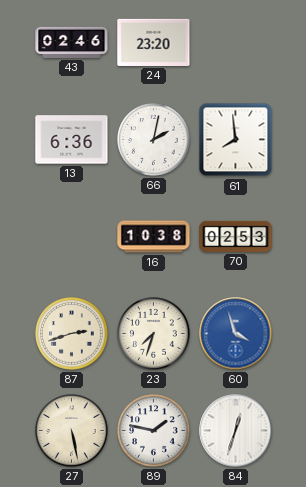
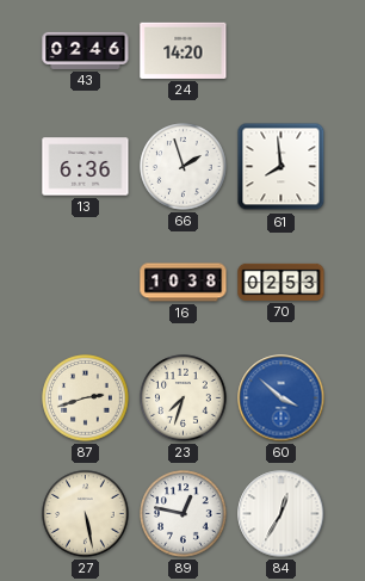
24: 23:20 -> 14:20 (184, 50)
66: 2:02 -> 1:57 (184, 167)
60: 3:57 -> 3:52 (282, 398)
89: 1:47 -> 12:47 (184, 514)
84: 12:33 -> 12:35 (282, 514)
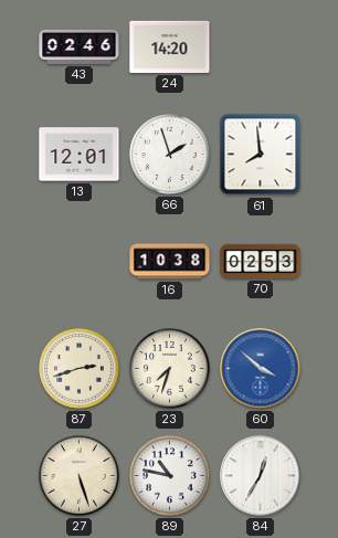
13: 6:36 -> 12:01 (80, 155)
27: 5:28 -> 5:27 (80, 476)
89: 12:47 -> 10:47 (170, 476)
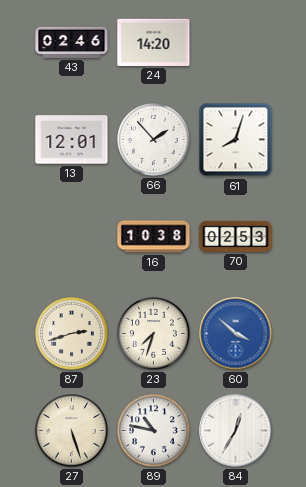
66: 1:57 -> 1:53 (154, 140)
61: 7:59 -> 8:03 (236, 140)
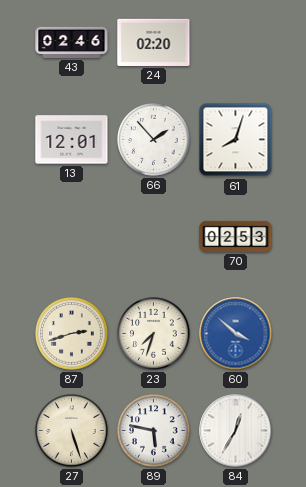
24: 14:20 -> 02:20 (154, 42)
16: 10:38 -> none (154, 237)
89: 10:47 -> 5:47 (154, 431)
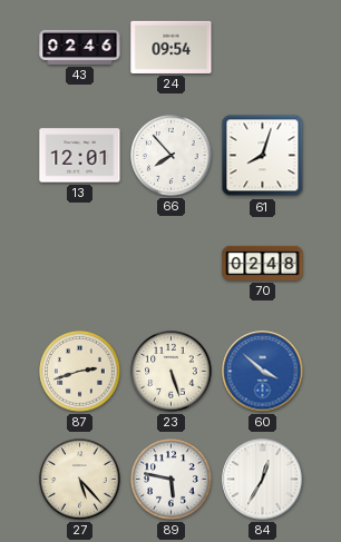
24: 02:20 -> 09:54 (172, 47)
66: 1:53 -> 7:53 (172, 156)
70: 02:53 -> 02:48 (263, 263)
23: 7:33 -> 5:27 (172, 372)
27: 5:27 -> 5:23 (80, 480)
